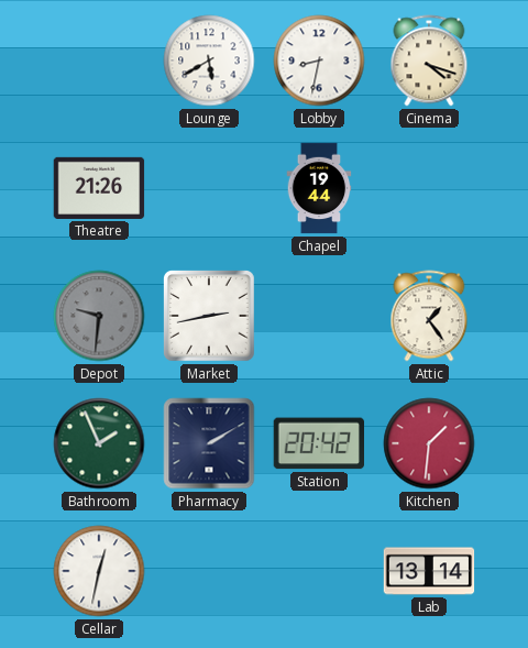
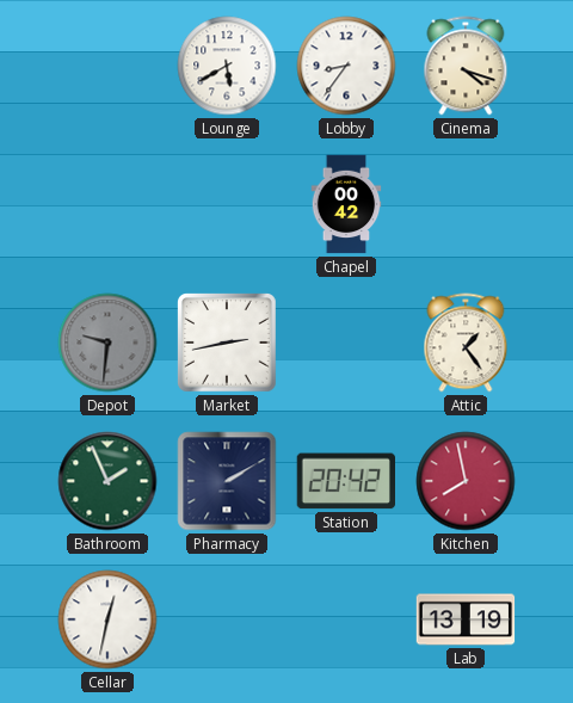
Lobby: 8:32 -> 8:36 (346, 66)
Theatre: 21:26 -> none (99, 188)
Chapel: 19:44 -> 00:42 (346, 204)
Kitchen: 1:31 -> 7:58 (466, 481)
Lab: 13:14 -> 13:19 (466, 619)
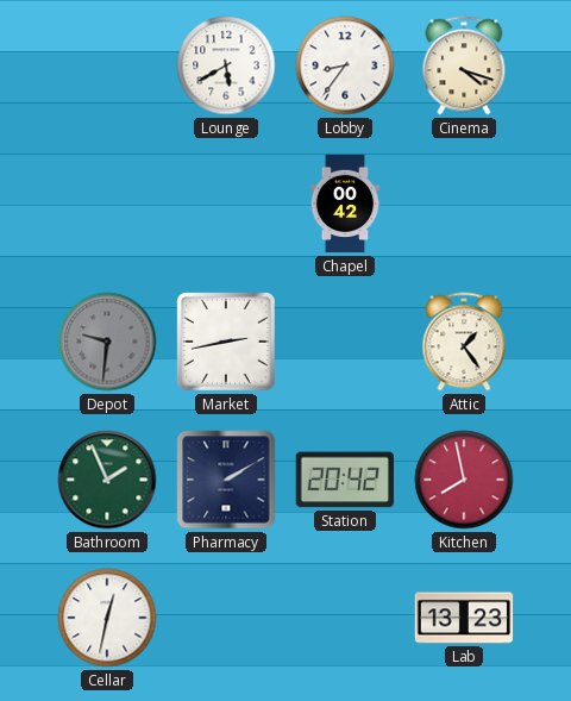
Lab: 13:19 -> 13:23 (464, 618)
